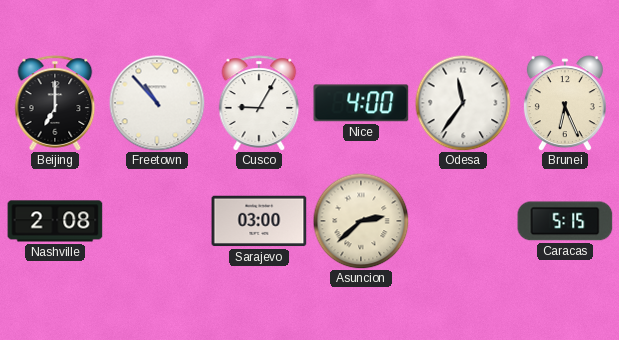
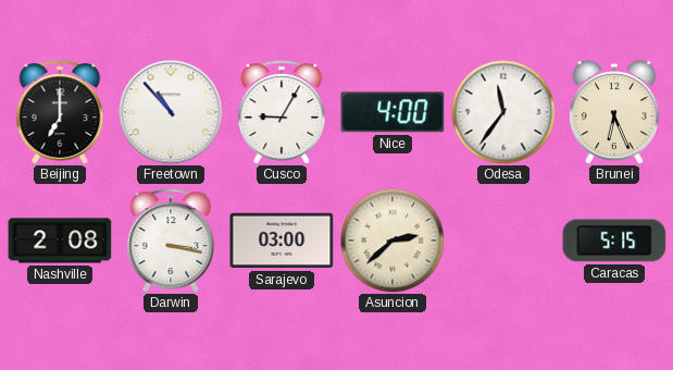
Darwin: none -> 3:17 (171, 240)
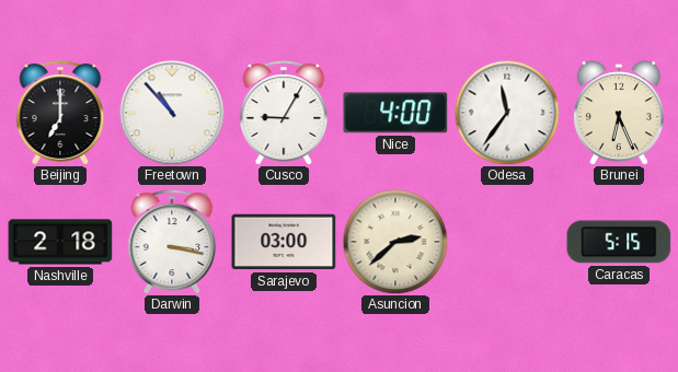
Nashville: 2:08 -> 2:18 (60, 242)
